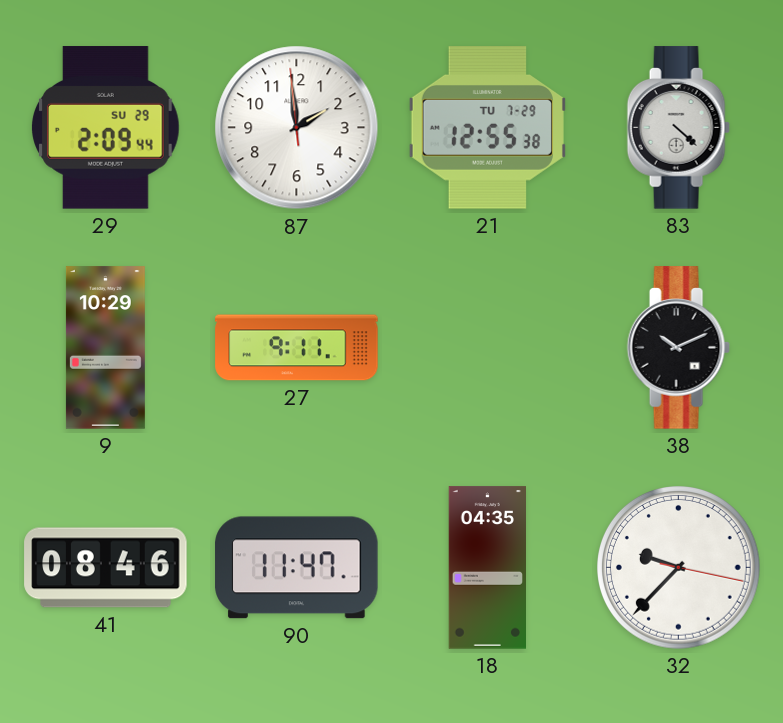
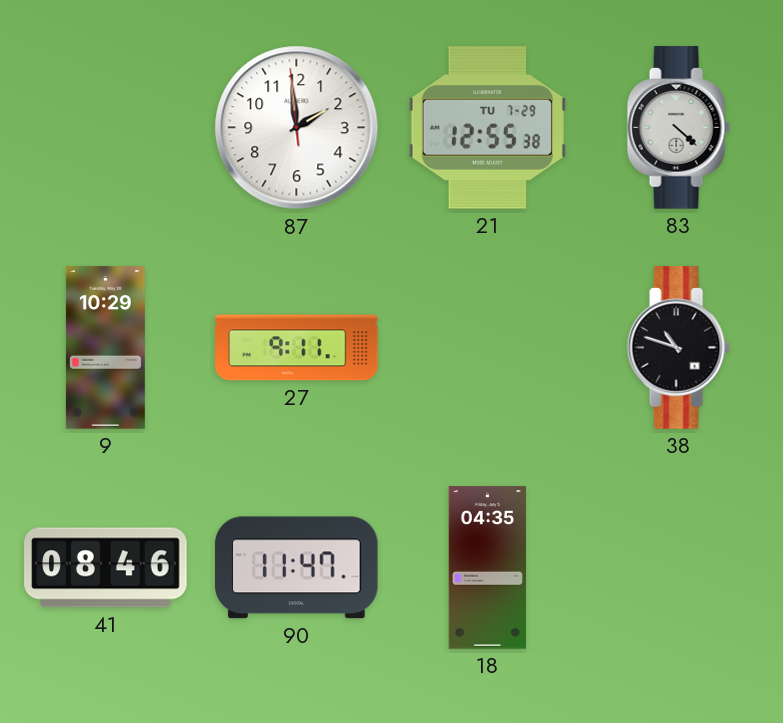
29: 2:09 -> none (106, 128)
38: 10:11 -> 10:48 (678, 348)
32: 9:37 -> none (679, 568)
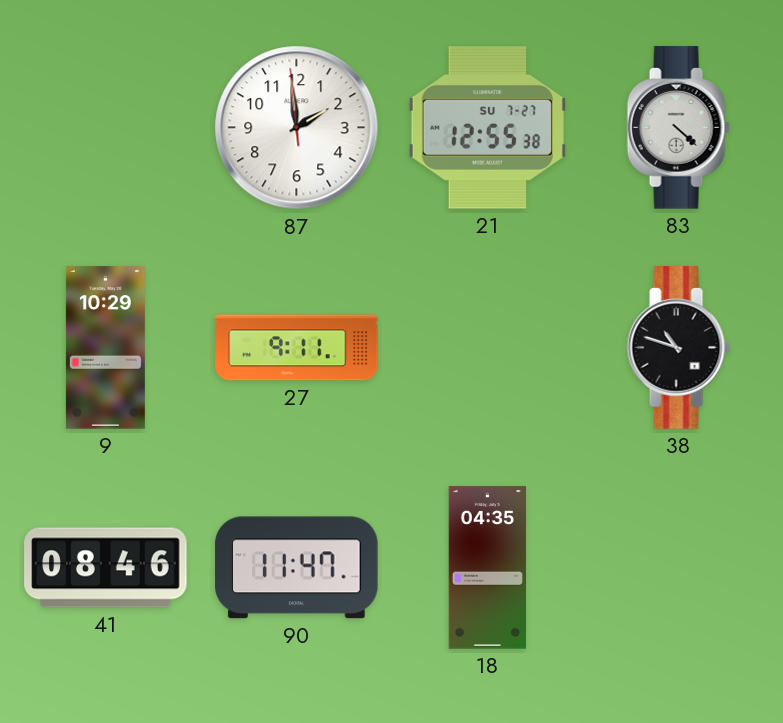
21 date: TU 7-29 -> SU 7-27 (487, 128)
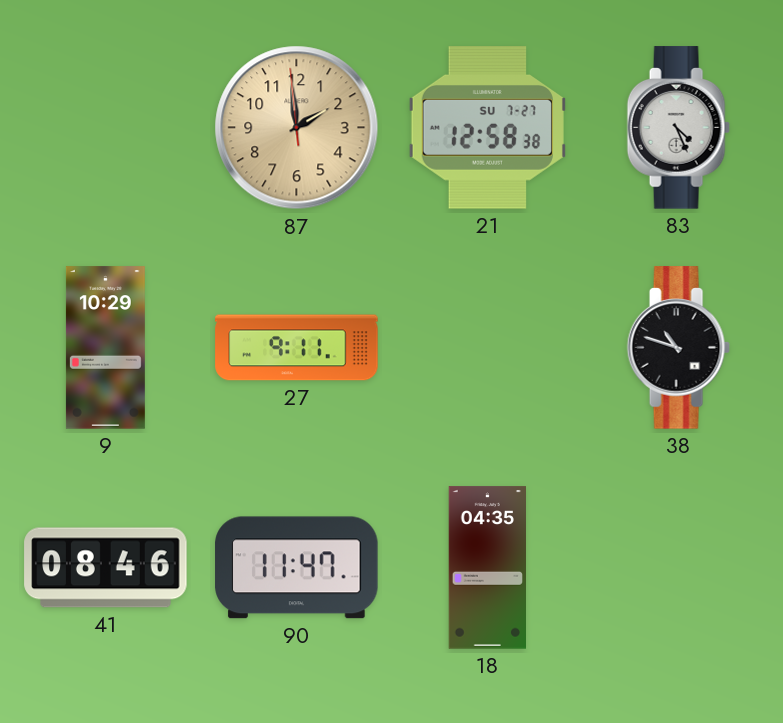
87 dial: white -> champagne (297, 128)
21: 12:55 -> 12:58 (487, 128)
83: 4:22 -> 4:26 (678, 128)
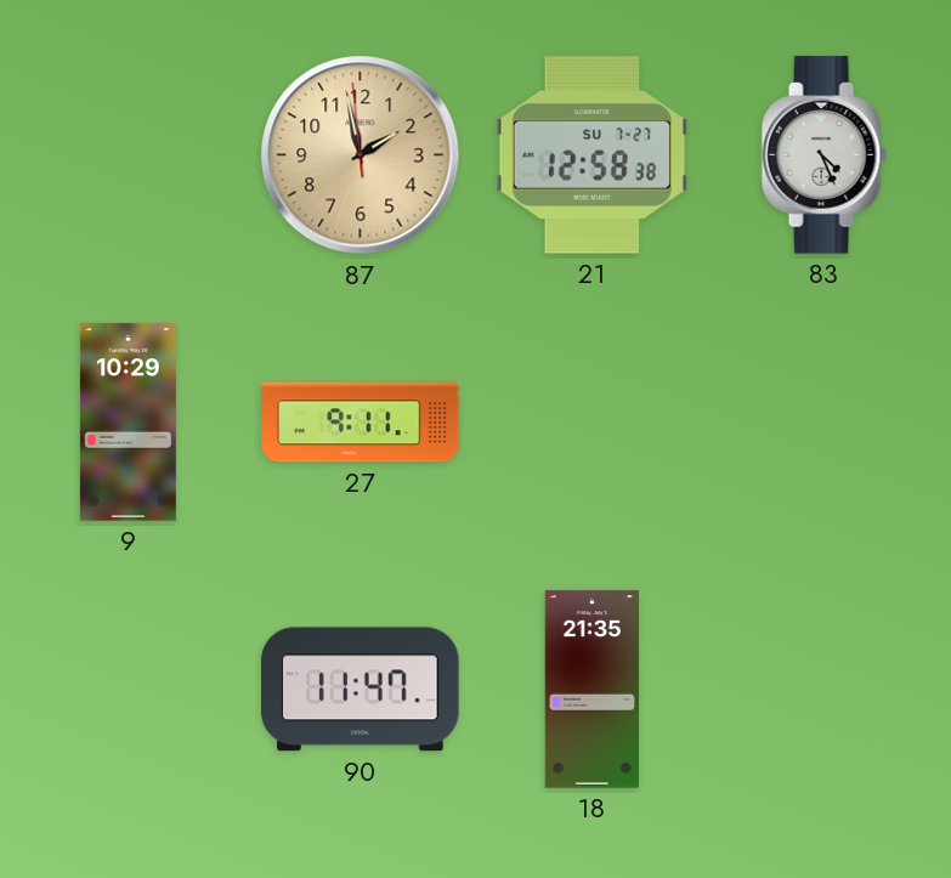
87: 1:58 -> 1:57 (361, 155)
38: 10:48 -> none (678, 348)
41: 08:46 -> none (106, 568)
18: 04:35 -> 21:35 (593, 690)
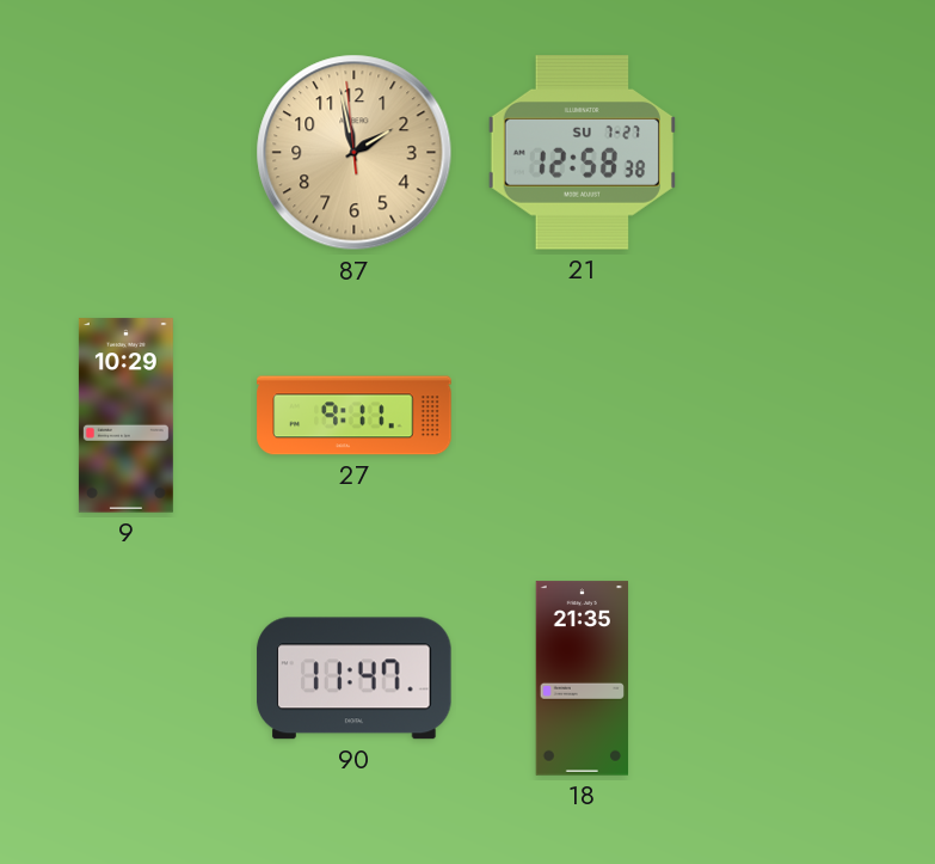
83: 4:26 -> none (823, 155)
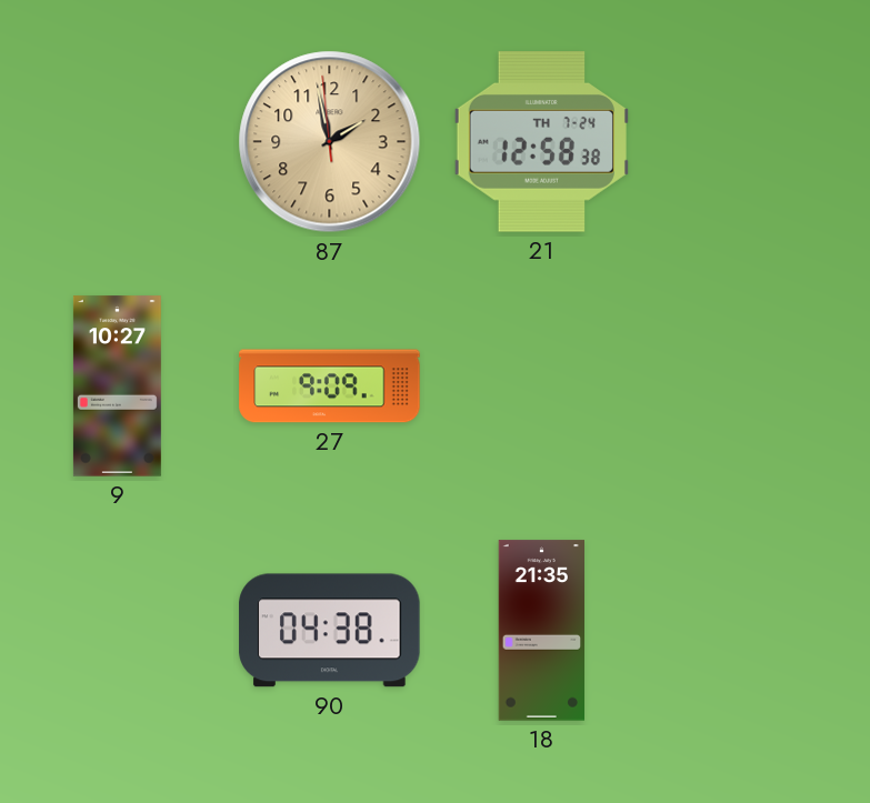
21 date: SU 7-27 -> TH 7-24 (541, 142)
9: 10:29 -> 10:27 (117, 387)
27: 9:11 -> 9:09 (330, 387)
90: 11:47 -> 04:38 (330, 631)
